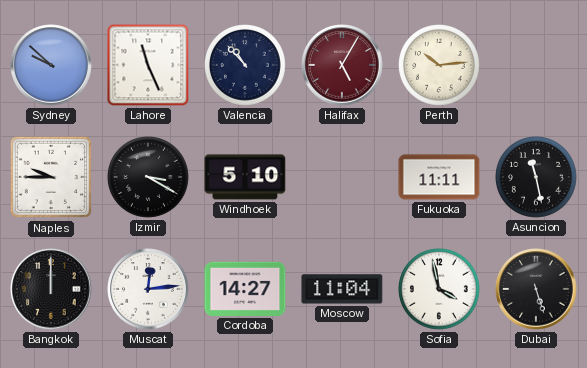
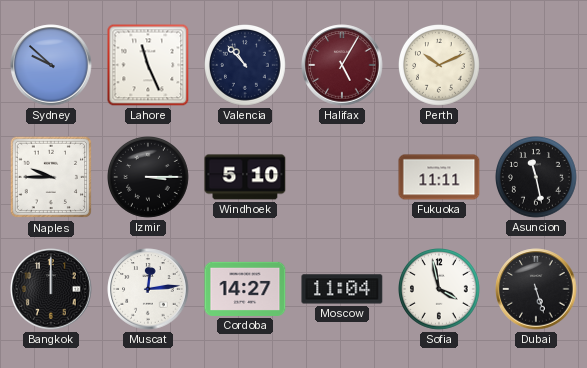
Perth: 10:14 -> 10:11 (440, 66)
Izmir: 3:20 -> 3:15 (149, 178)
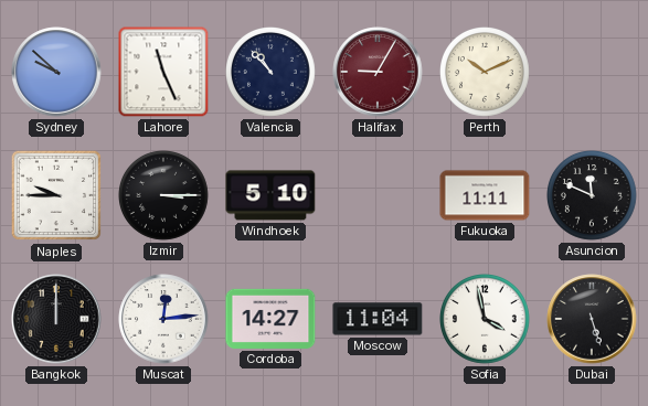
Halifax: 5:05 -> 9:05 (378, 72)
Asuncion: 11:28 -> 11:49 (593, 196)
